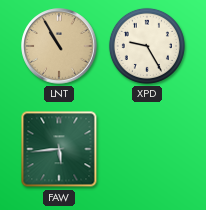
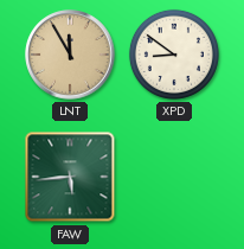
LNT: 10:55 -> 11:55 (70, 55)
XPD: 9:25 -> 8:51 (174, 55)
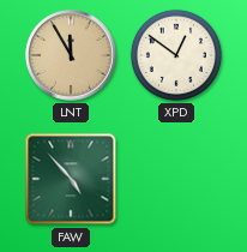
XPD: 8:51 -> 12:51 (176, 55)
FAW: 5:44 -> 4:53 (71, 179)
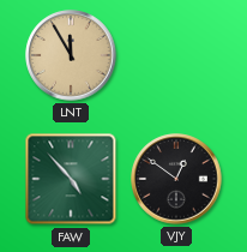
XPD: 12:51 -> none (176, 55)
VJY: none -> 12:51 (176, 179)
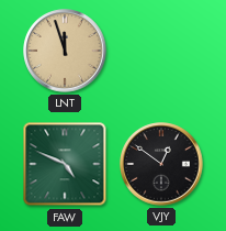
LNT: 11:55 -> 11:57 (65, 51)
FAW: 4:53 -> 4:49 (65, 164)
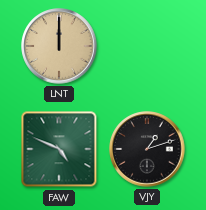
LNT: 11:57 -> 12:00 (59, 46)
VJY: 12:51 -> 1:12 (147, 149)
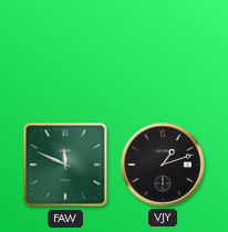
LNT: 12:00 -> none (59, 46)
FAW: 4:49 -> 11:49 (65, 165)
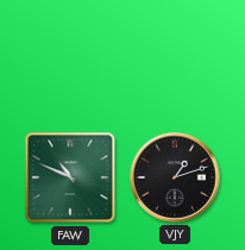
FAW: 11:49 -> 10:49 (70, 177)
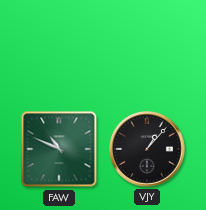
VJY: 1:12 -> 1:07 (147, 149)
